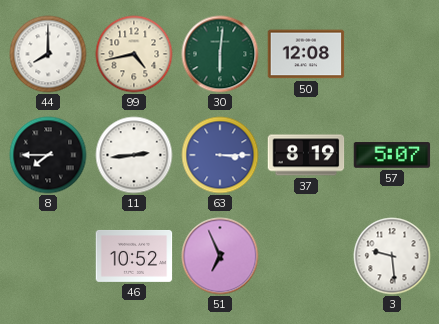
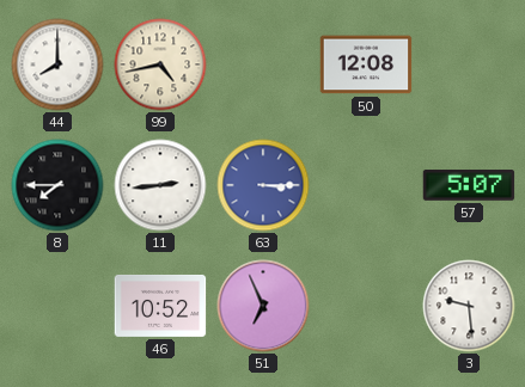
30: 6:01 -> none (220, 54)
37: 8:19 -> none (306, 155)
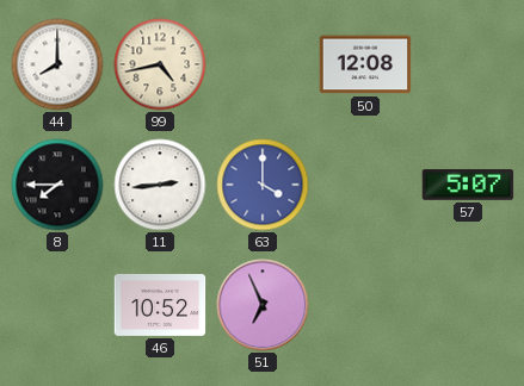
63: 3:15 -> 4:00 (263, 185)
3: 9:29 -> none (469, 306)
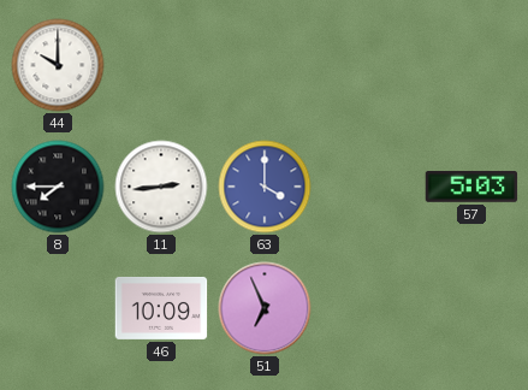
44: 8:00 -> 10:00 (58, 65)
99: 4:43 -> none (160, 64)
50: 12:08 -> none (365, 64)
57: 5:07 -> 5:03 (471, 187)
46: 10:52 -> 10:09 (161, 308)
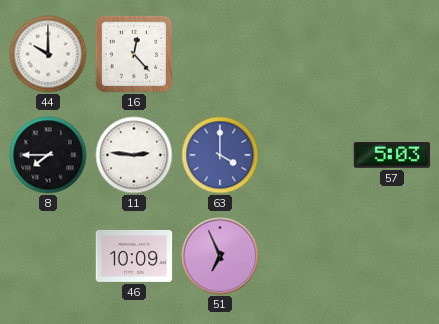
16: none -> 12:23 (133, 53)
11: 2:44 -> 2:46 (134, 155)
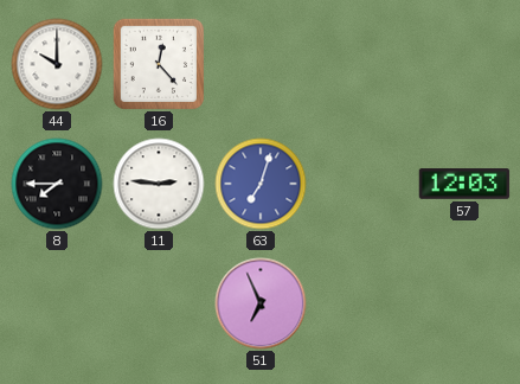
63: 4:00 -> 7:03 (261, 184)
57: 5:03 -> 12:03 (464, 184)
46: 10:09 -> none (134, 256)
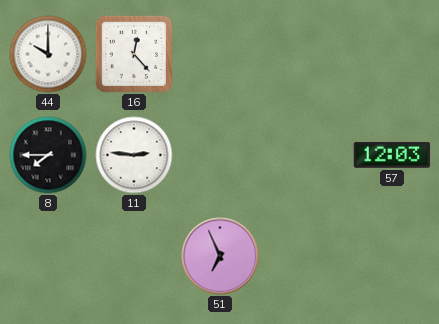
63: 7:03 -> none (261, 184)
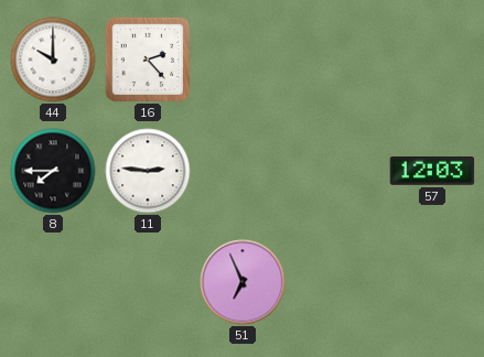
16: 12:23 -> 2:23 (147, 58)
